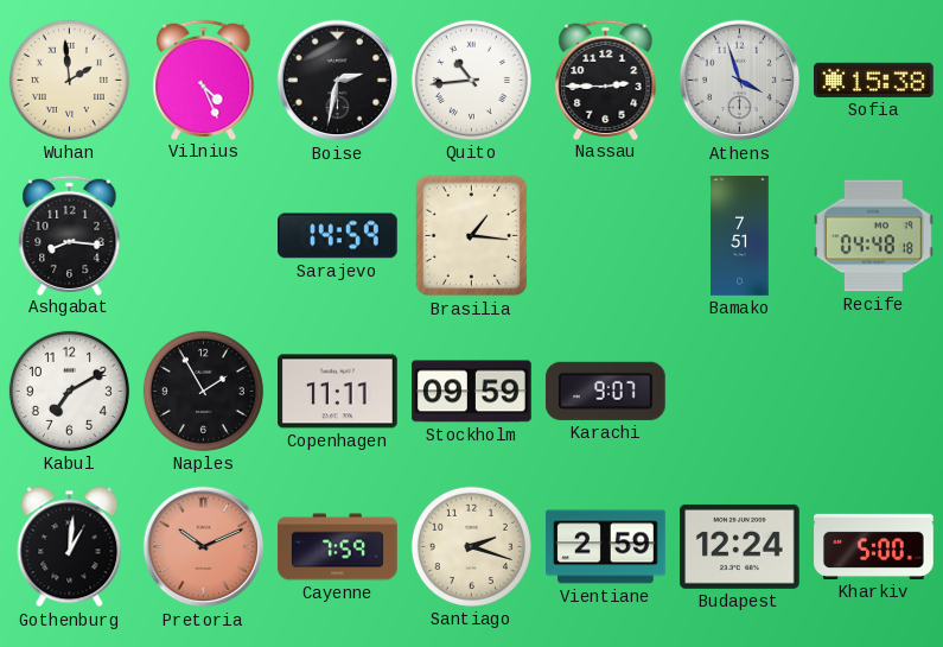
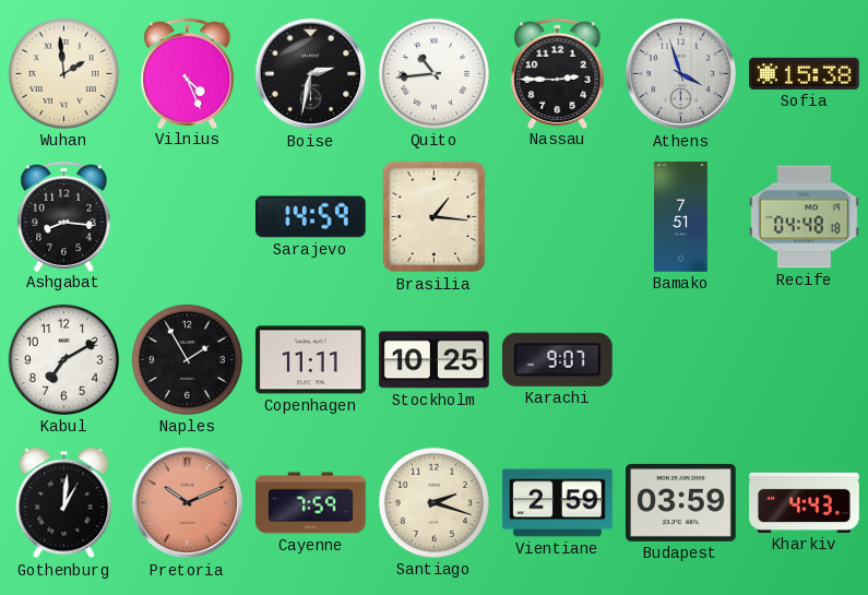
Stockholm: 09:59 -> 10:25 (435, 360)
Budapest: 12:24 -> 03:59 (681, 502)
Kharkiv: 5:00 -> 4:43 (805, 502)
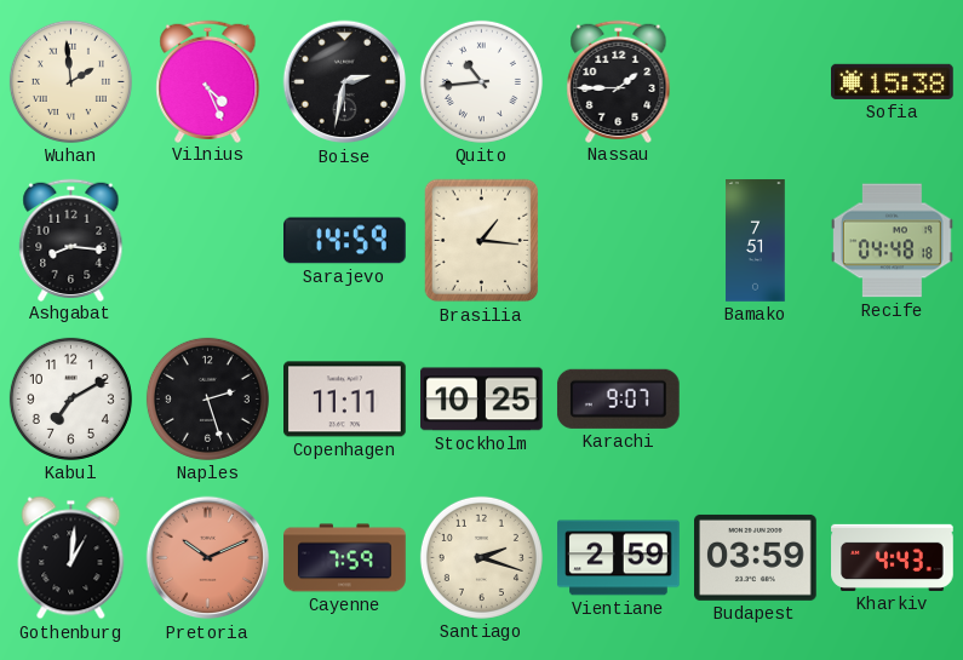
Nassau: 2:45 -> 1:45 (619, 81)
Athens: 3:57 -> none (681, 74)
Naples: 1:55 -> 2:27 (207, 398)
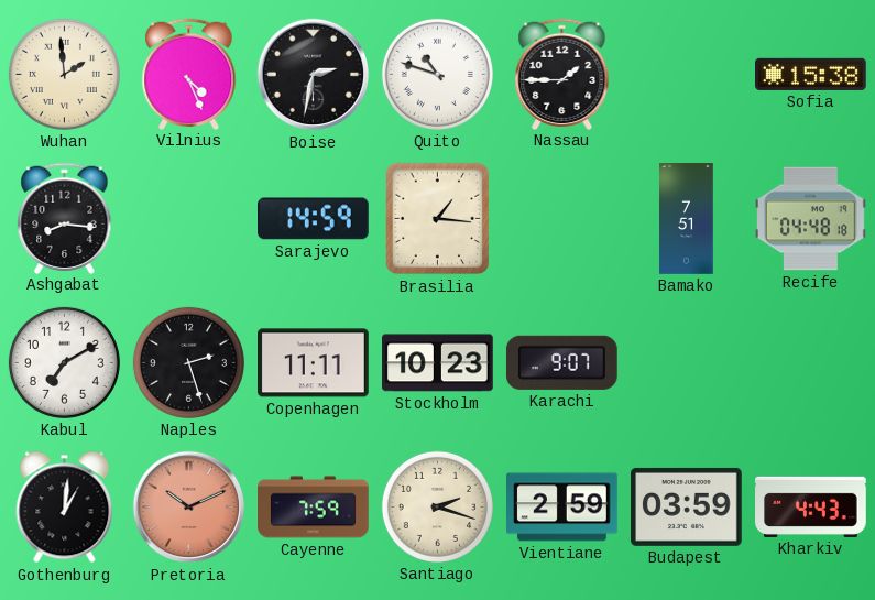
Quito: 10:44 -> 10:48 (437, 74)
Stockholm: 10:25 -> 10:23 (438, 363)
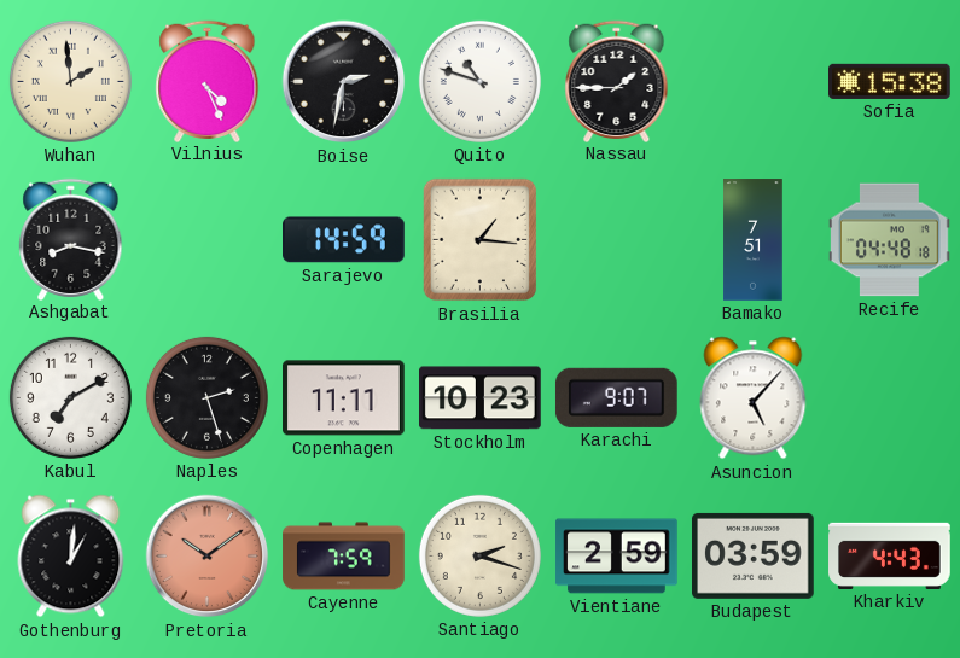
Ashgabat: 8:16 -> 8:17 (71, 239)
Asuncion: none -> 5:07 (754, 398)
Pretoria: 10:11 -> 10:09 (208, 557)
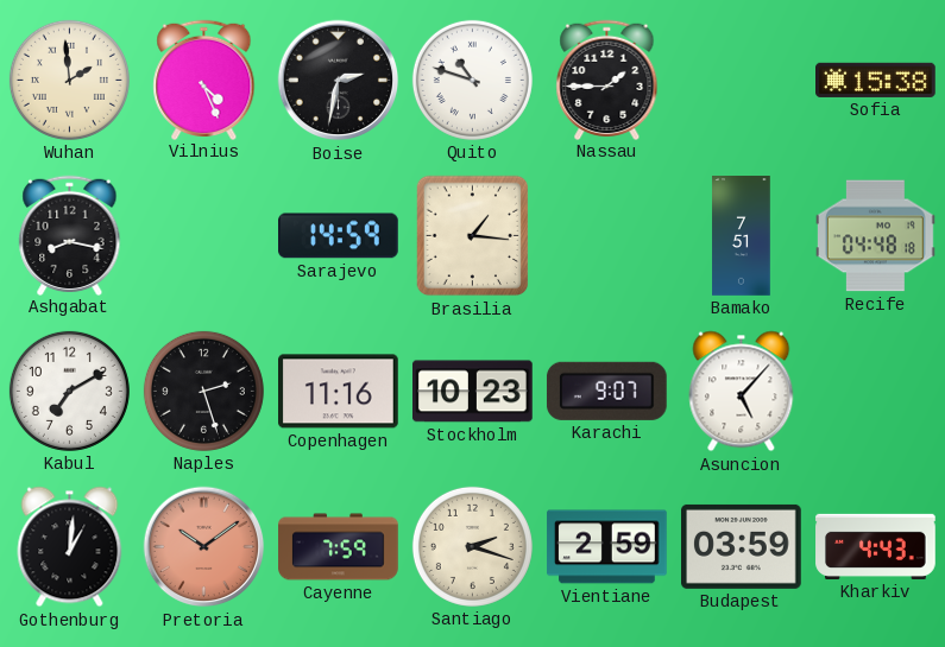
Copenhagen: 11:11 -> 11:16 (339, 392)
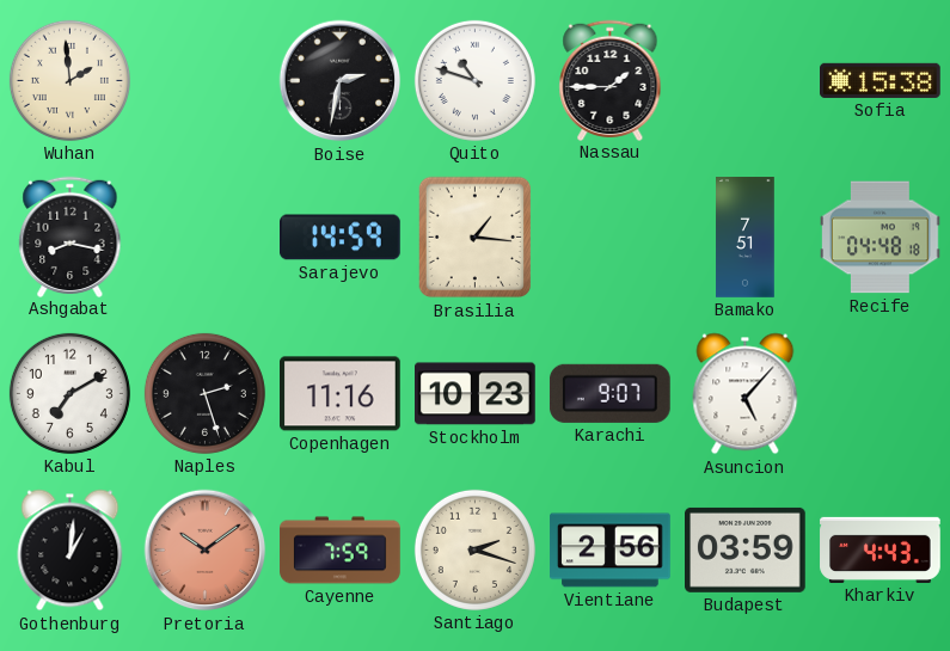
Vilnius: 4:26 -> none (204, 80)
Vientiane: 2:59 -> 2:56 (611, 551)
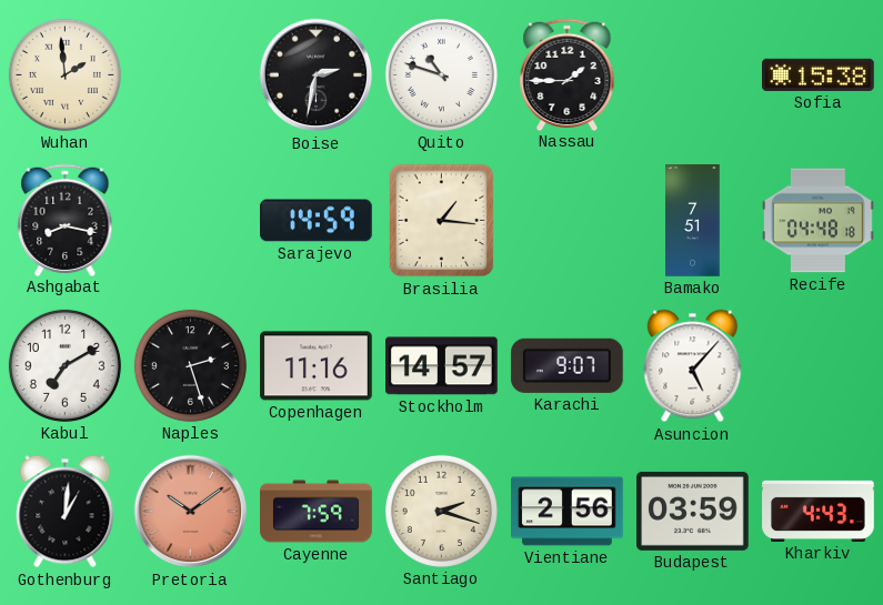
Stockholm: 10:23 -> 14:57 (442, 366)
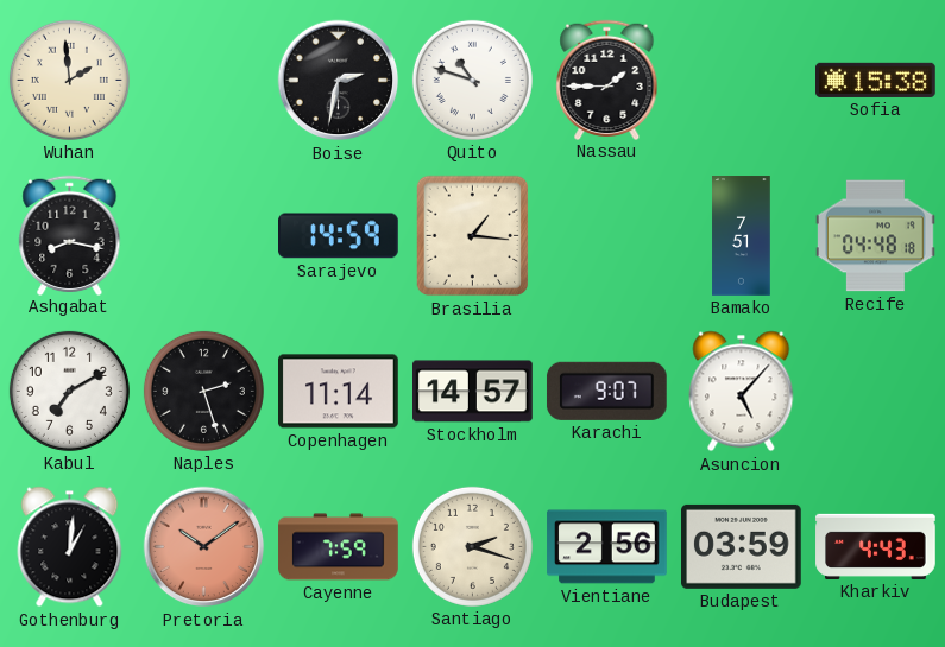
Copenhagen: 11:16 -> 11:14 (339, 392)
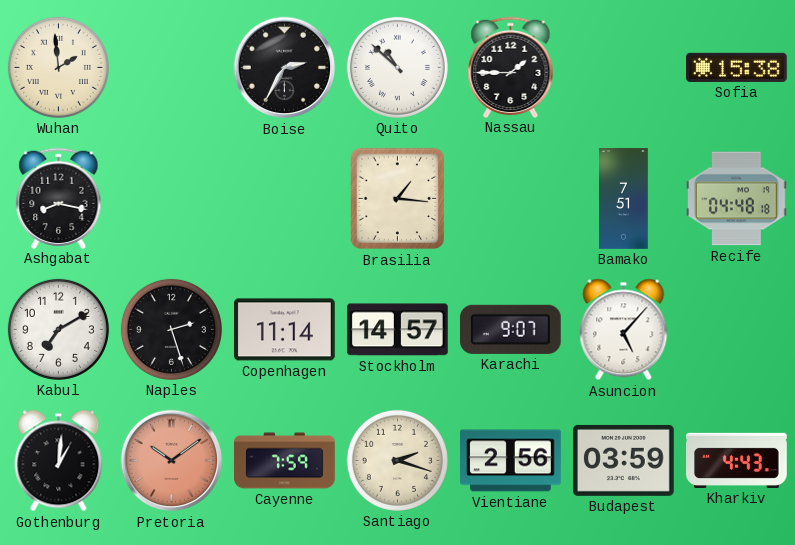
Boise: 2:32 -> 2:35 (285, 68)
Quito: 10:48 -> 10:52 (397, 67)
Sarajevo: 14:59 -> none (339, 236)
